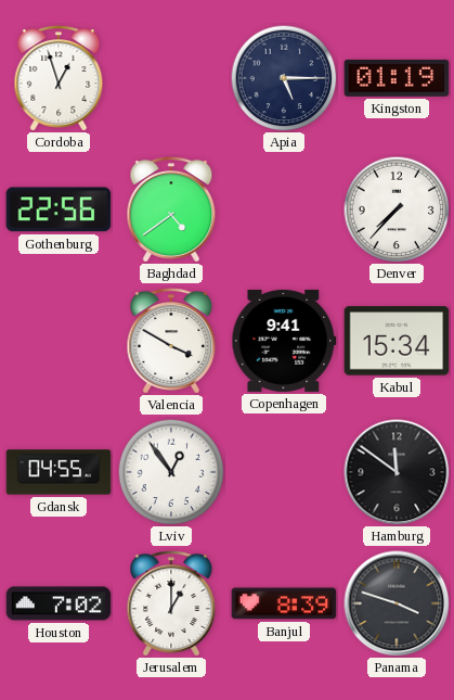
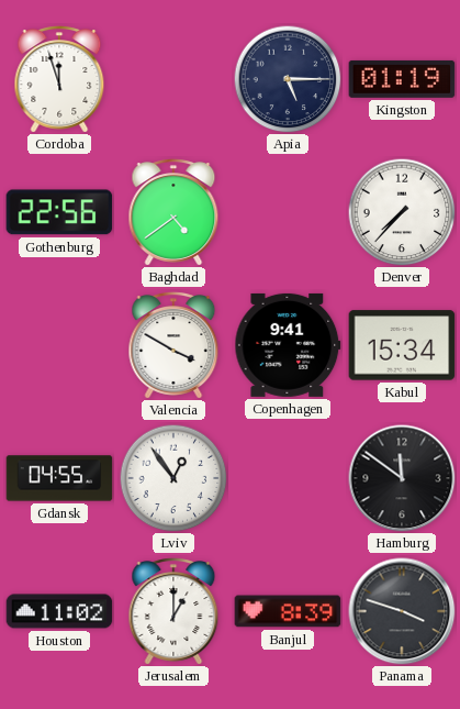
Cordoba: 12:57 -> 11:57 (59, 79)
Houston: 7:02 -> 11:02 (59, 611)
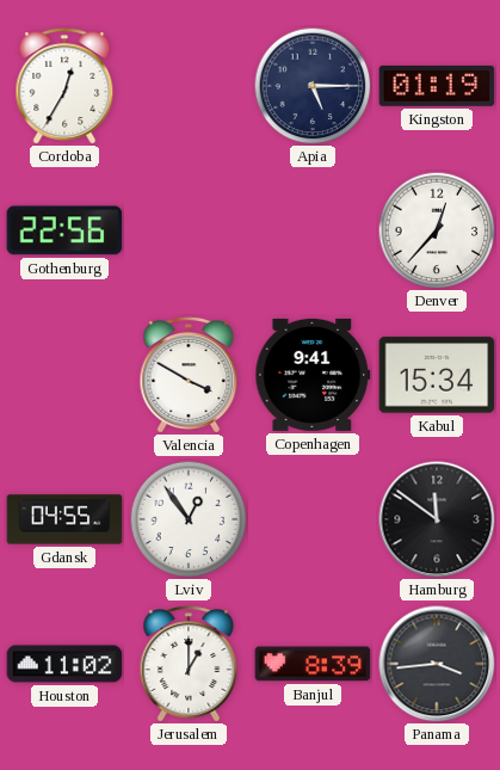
Cordoba: 11:57 -> 12:35 (64, 86)
Baghdad: 4:39 -> none (173, 212)
Denver: 7:37 -> 12:37 (437, 230)
Panama: 3:48 -> 3:44 (437, 664)
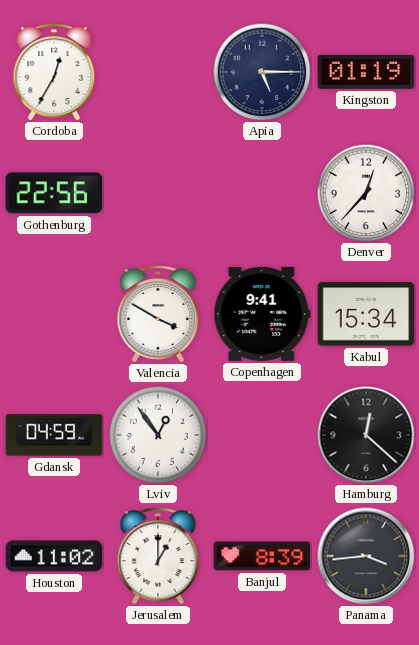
Gdansk: 04:55 -> 04:59 (54, 435)
Hamburg: 11:51 -> 12:22 (366, 435)
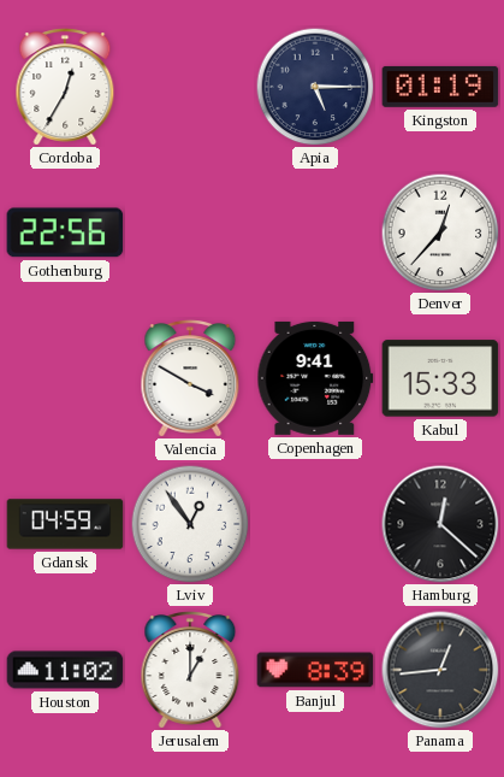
Kabul: 15:34 -> 15:33 (440, 378)
Panama: 3:44 -> 12:44 (440, 670)
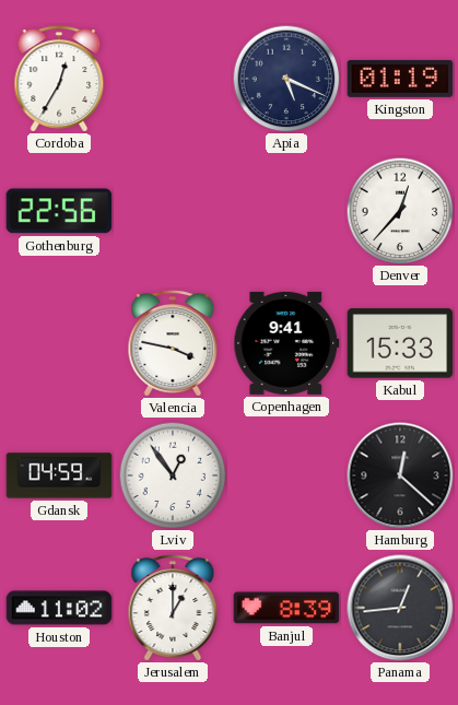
Apia: 5:15 -> 5:19 (286, 79)
Valencia: 3:50 -> 3:47 (173, 343)
